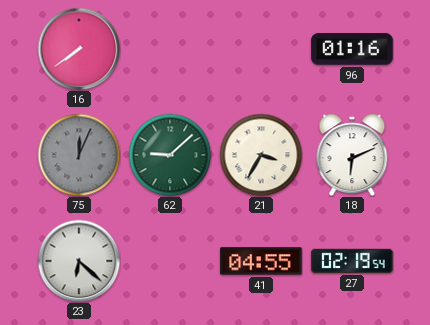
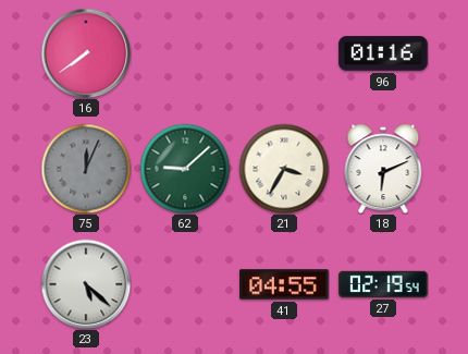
23: 6:22 -> 5:22 (86, 284)
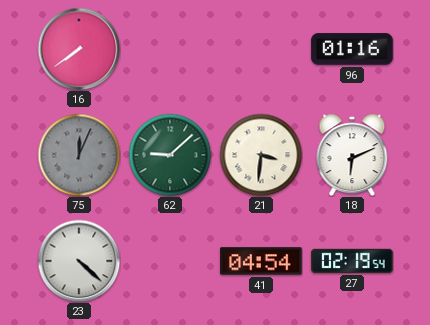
21: 3:35 -> 3:31 (261, 155)
23: 5:22 -> 4:22 (79, 261)
41: 04:55 -> 04:54 (261, 261)
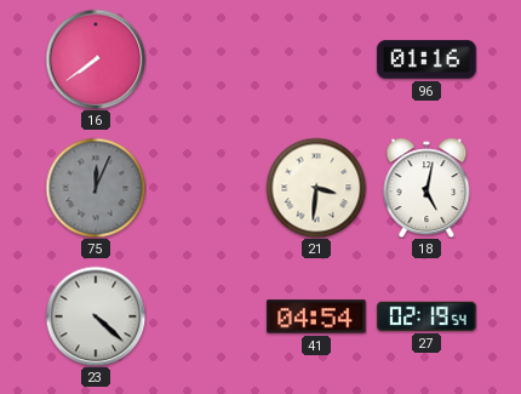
62: 9:08 -> none (170, 155)
18: 6:11 -> 5:02 (426, 188)
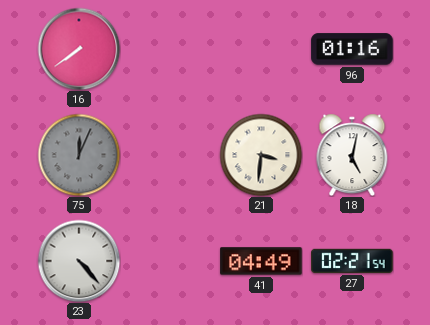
23: 4:22 -> 4:23 (79, 261)
41: 04:54 -> 04:49 (261, 261)
27: 02:19 -> 02:21 (352, 261)
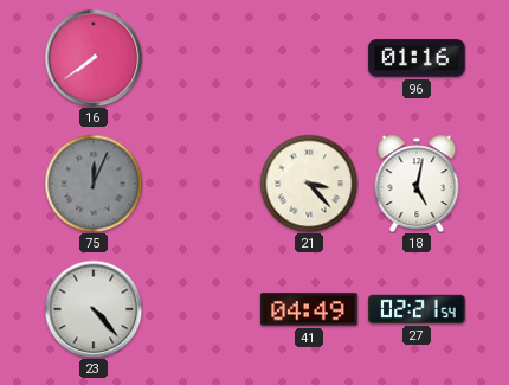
21: 3:31 -> 3:23 (309, 184)
